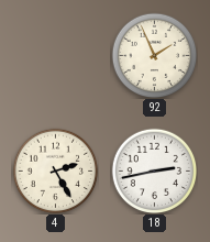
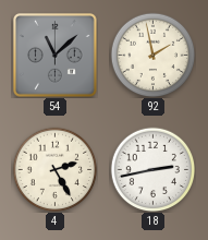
54: none -> 11:08 (56, 56)
92: 1:56 -> 1:58 (152, 55)
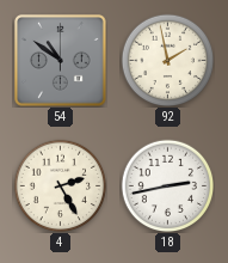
54: 11:08 -> 10:51 (61, 61)
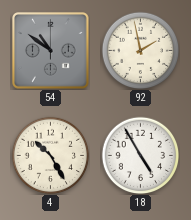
4: 2:25 -> 10:25 (50, 155)
18: 2:43 -> 4:55 (140, 155)
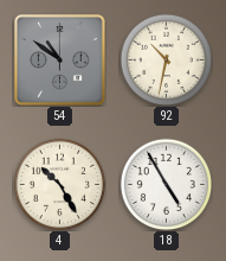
92: 1:58 -> 10:32 (166, 59)
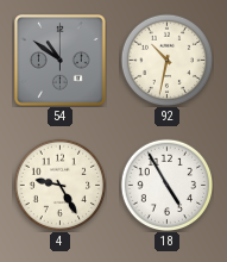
4: 10:25 -> 9:25 (59, 185)
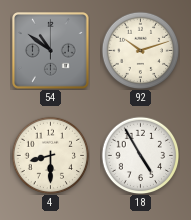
92: 10:32 -> 10:12 (140, 50)
4: 9:25 -> 8:30 (50, 155)
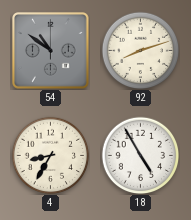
92: 10:12 -> 8:12 (140, 50)
4: 8:30 -> 8:35 (50, 155)
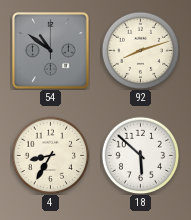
18: 4:55 -> 5:52 (140, 155)
